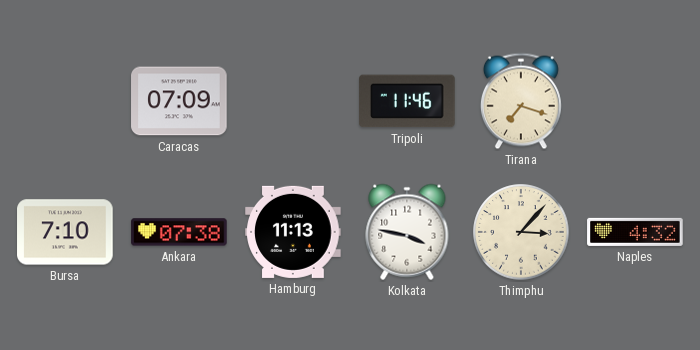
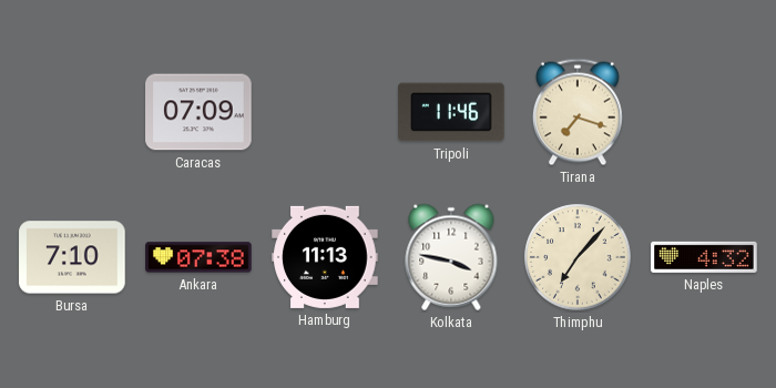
Thimphu: 3:07 -> 7:07 (578, 257)
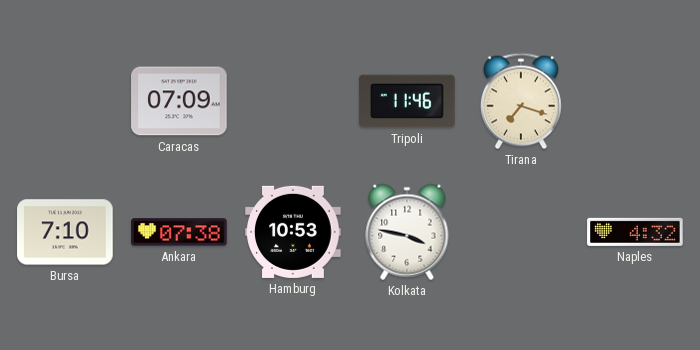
Hamburg: 11:13 -> 10:53 (293, 232)
Thimphu: 7:07 -> none (578, 257)
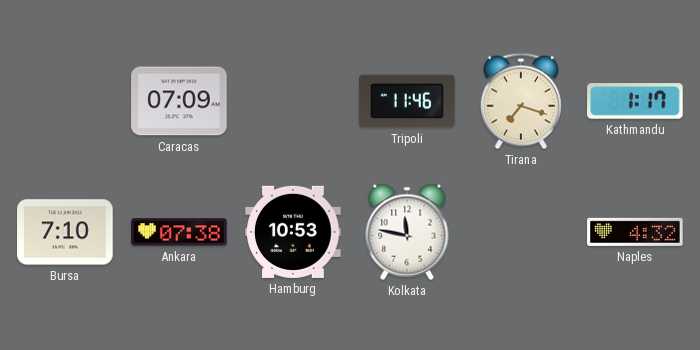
Kathmandu: none -> 1:17 (635, 101)
Kolkata: 3:47 -> 11:47 (407, 232)
